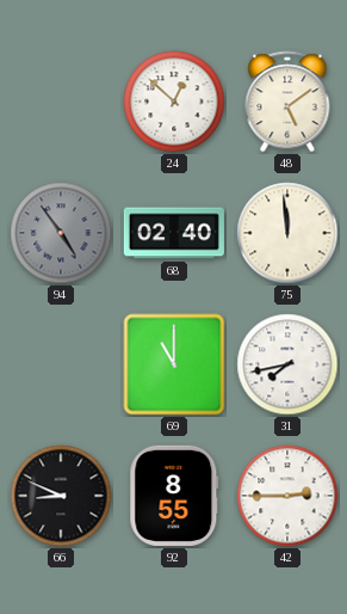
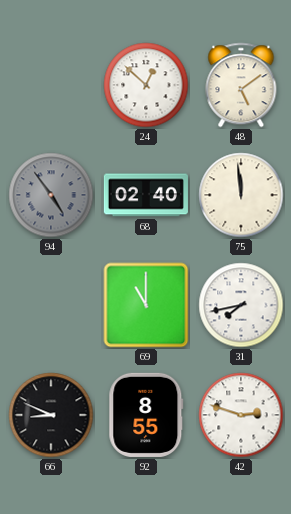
42: 2:45 -> 2:48 (241, 415)
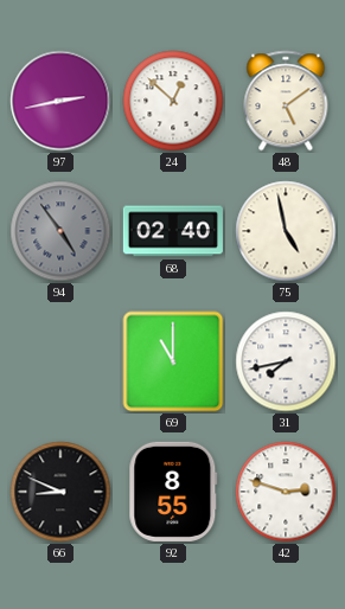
97: none -> 2:43 (60, 101)
75: 11:59 -> 4:58 (286, 231)
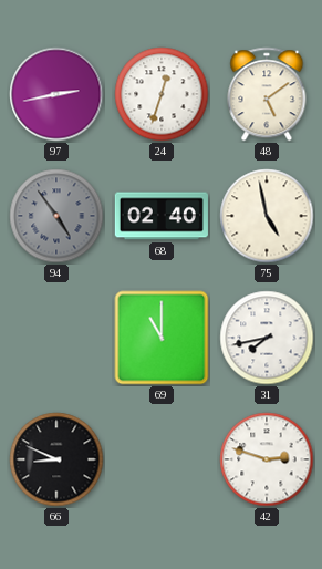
24: 12:52 -> 12:33 (162, 94)
92: 8:55 -> none (173, 492)
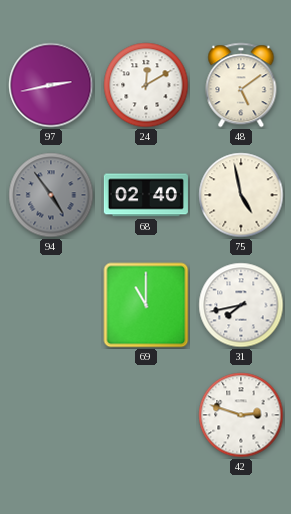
24: 12:33 -> 12:10 (146, 85)
66: 8:49 -> none (56, 459)
